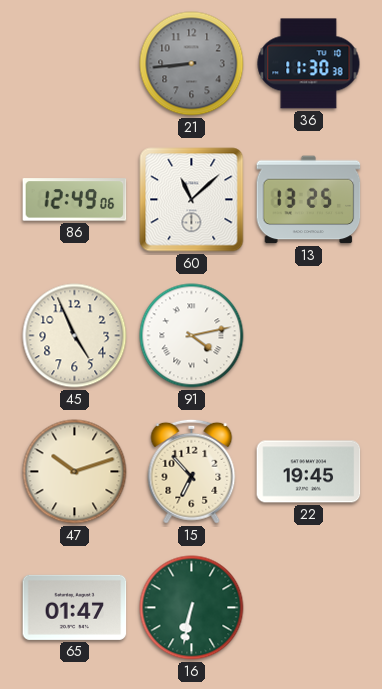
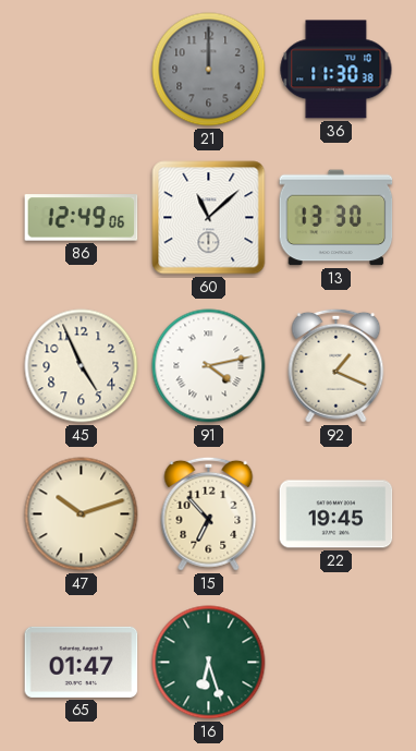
21: 8:44 -> 12:00 (209, 70)
13: 13:25 -> 13:30 (337, 218)
92: none -> 1:19 (337, 365)
16: 6:32 -> 6:27 (209, 663)
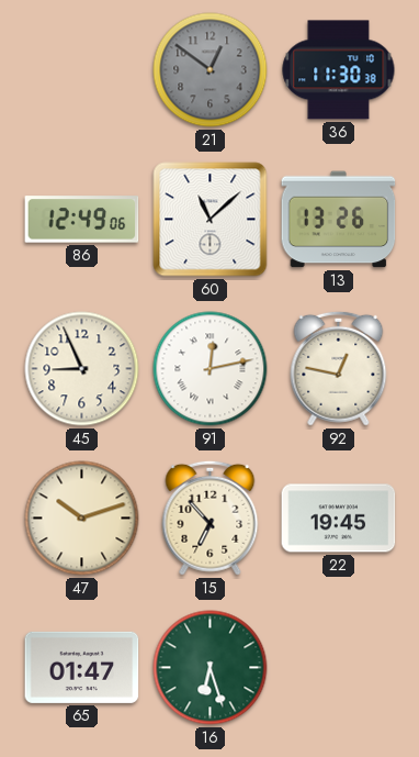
21: 12:00 -> 12:51 (211, 70)
13: 13:30 -> 13:26 (339, 220)
45: 4:56 -> 8:56 (82, 369)
91: 4:13 -> 12:13 (211, 369)
92: 1:19 -> 12:47 (339, 368)
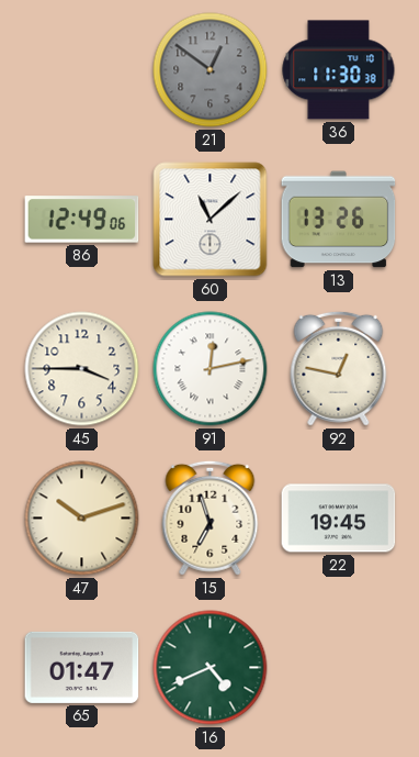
45: 8:56 -> 3:45 (82, 369)
15: 6:53 -> 6:57 (211, 517)
16: 6:27 -> 4:41 (211, 668)
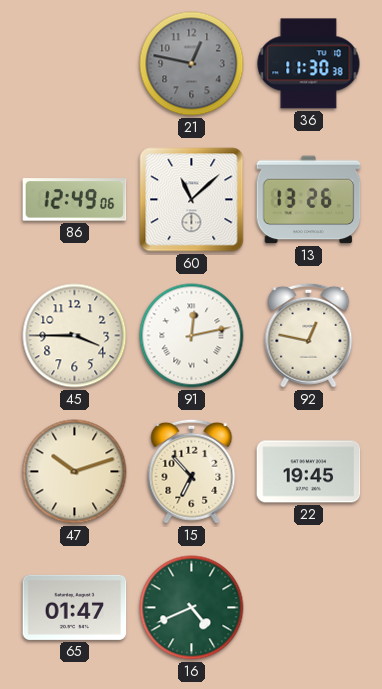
21: 12:51 -> 12:47 (192, 64)
15: 6:57 -> 6:53 (192, 471)
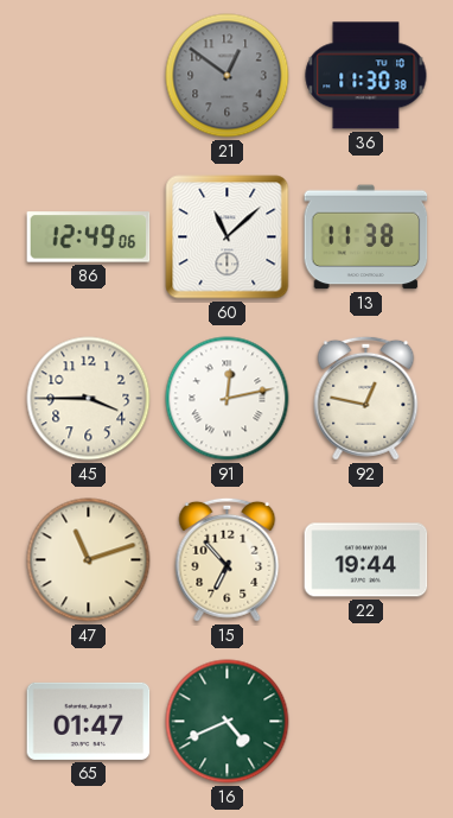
21: 12:47 -> 12:51 (228, 76)
13: 13:26 -> 11:38 (366, 237)
47: 10:12 -> 11:12 (89, 560)
22: 19:45 -> 19:44 (366, 560)
